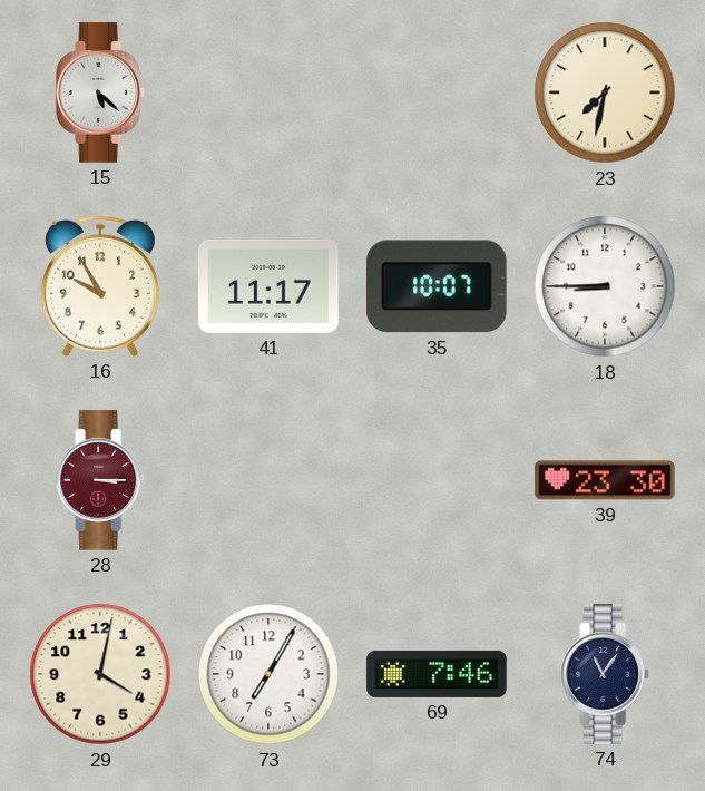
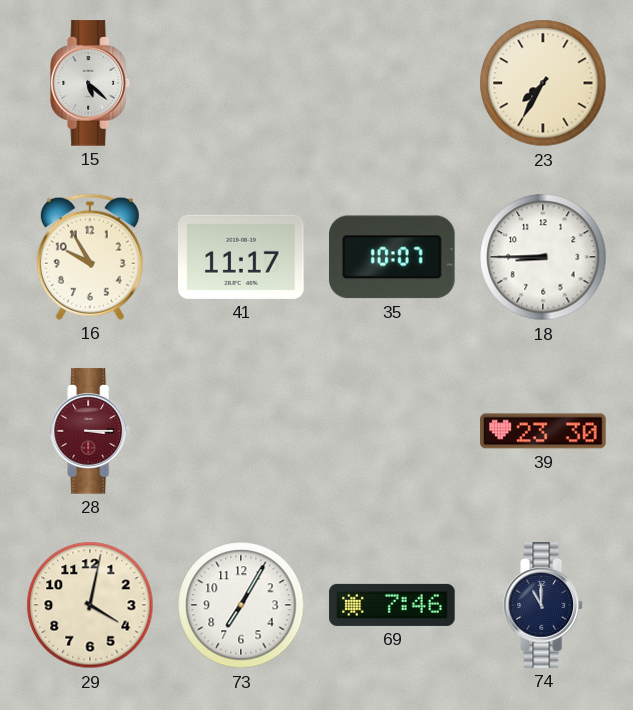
23: 7:32 -> 7:35 (543, 83)
74: 11:06 -> 11:00 (544, 605)
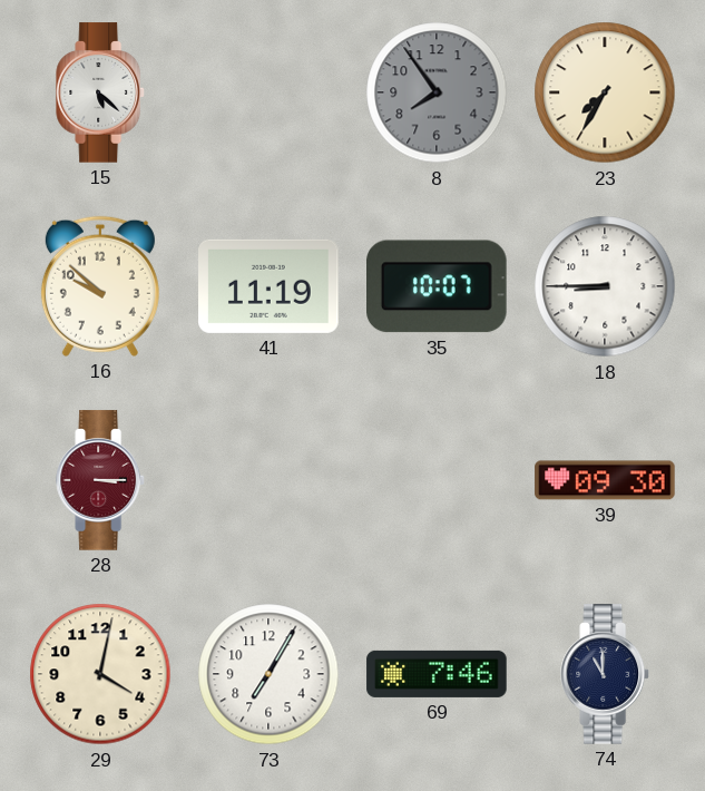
8: none -> 7:54 (437, 92)
16: 9:55 -> 9:52 (100, 286)
41: 11:17 -> 11:19 (268, 286)
39: 23:30 -> 09:30 (605, 480)
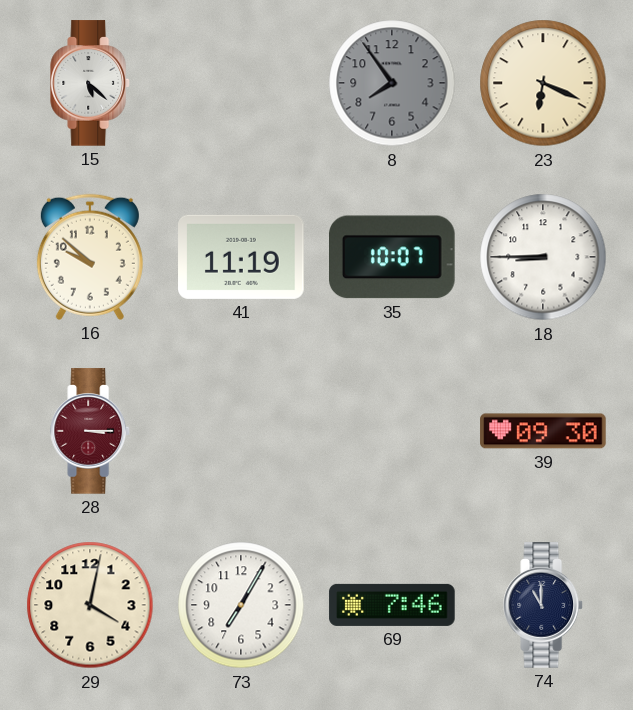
23: 7:35 -> 6:19 (543, 83)
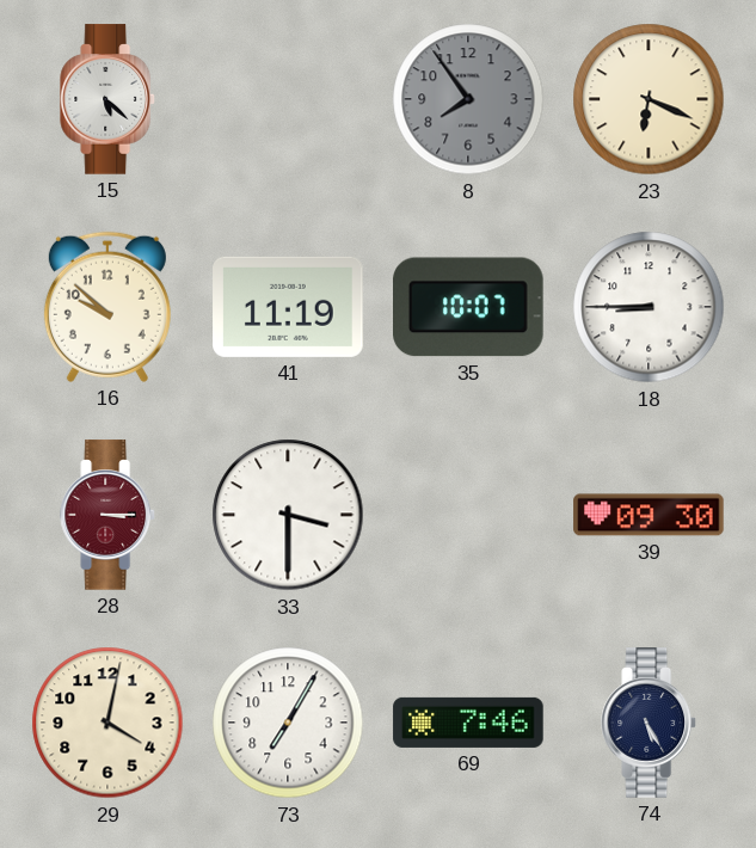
33: none -> 3:30 (288, 515)
74: 11:00 -> 5:25 (650, 723)
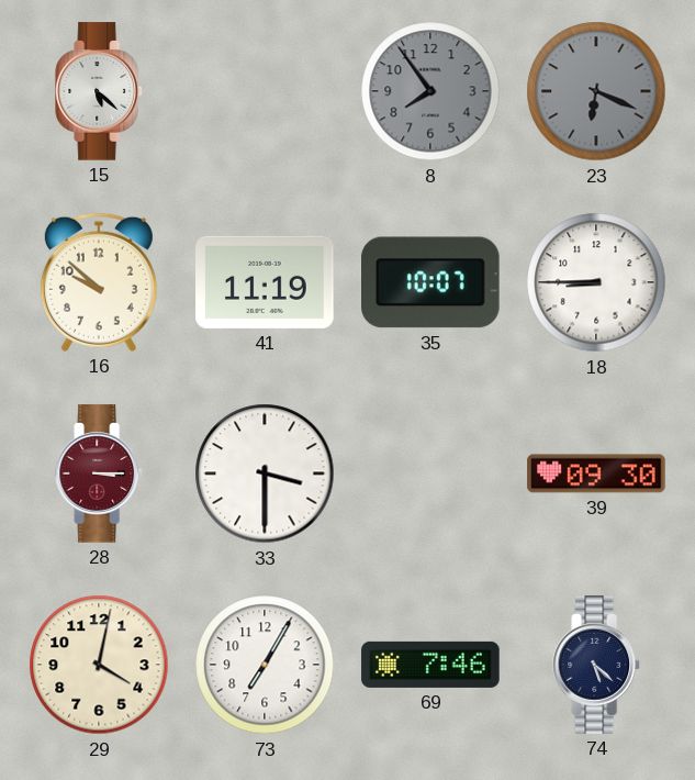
23 dial: cream -> grey (596, 91)
74: 5:25 -> 5:22 (597, 665)
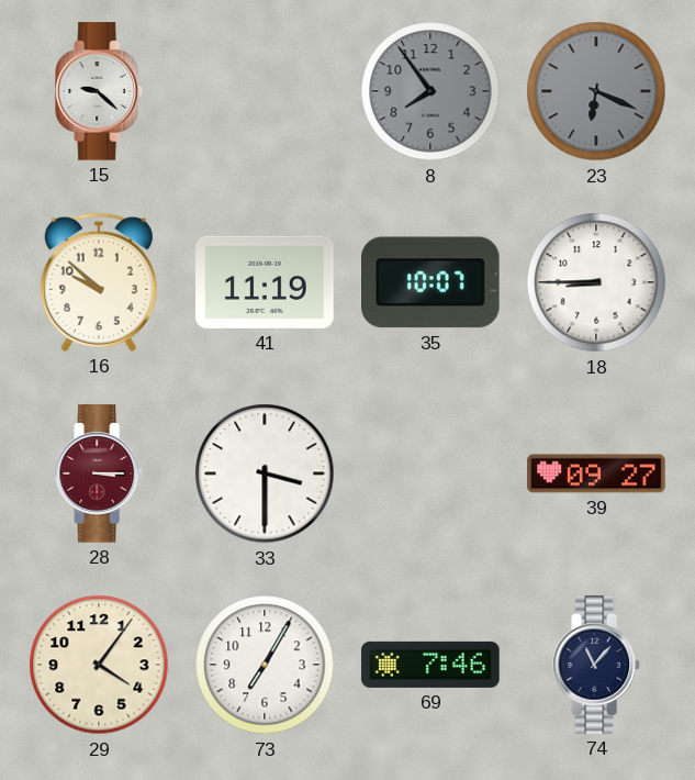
15: 5:22 -> 9:22 (100, 91)
39: 09:30 -> 09:27 (596, 473)
29: 4:02 -> 4:06 (99, 665)
74: 5:22 -> 11:07 (597, 665)
